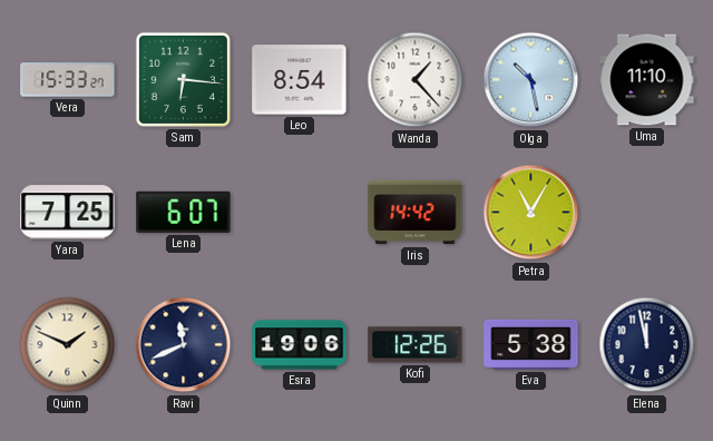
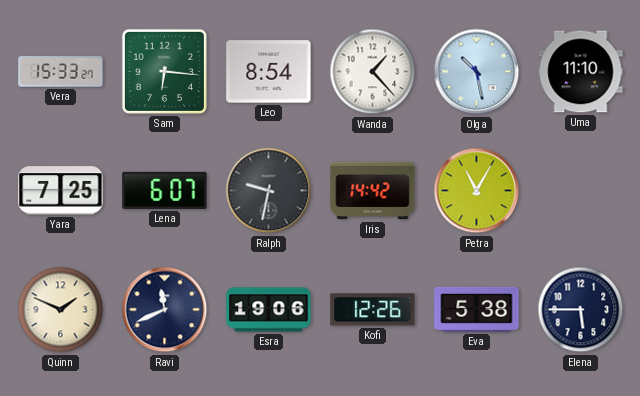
Ralph: none -> 9:32 (269, 191)
Elena: 11:58 -> 5:45 (581, 310)
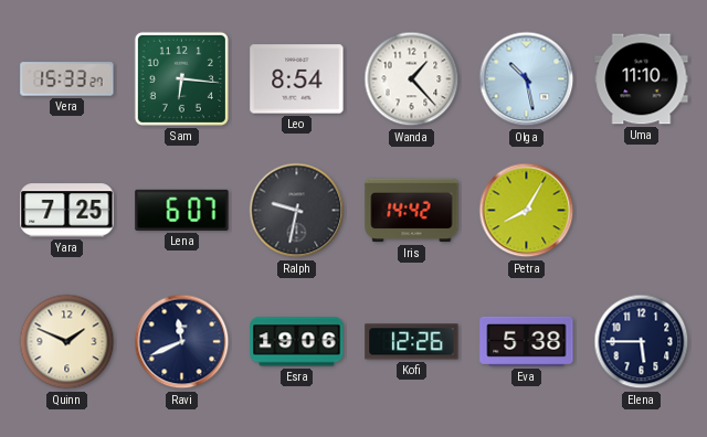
Petra: 11:05 -> 8:05 (527, 211)
